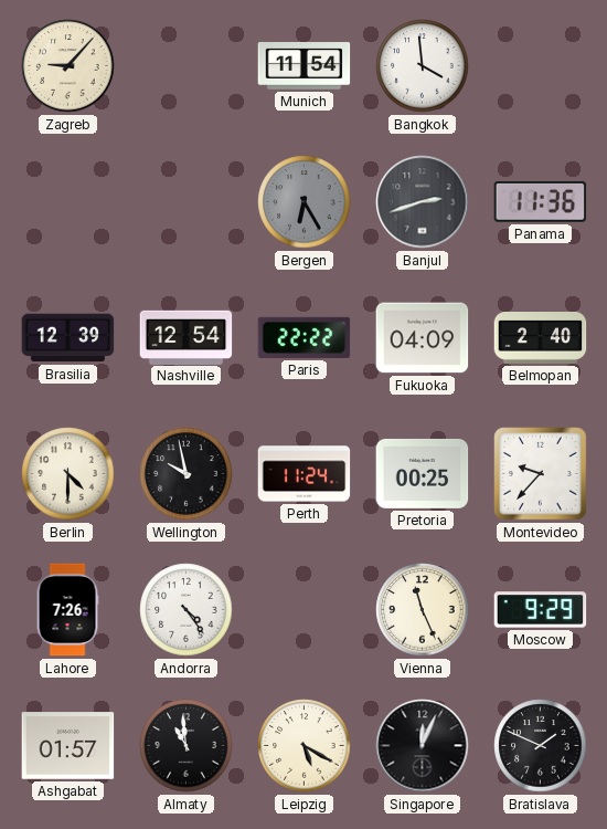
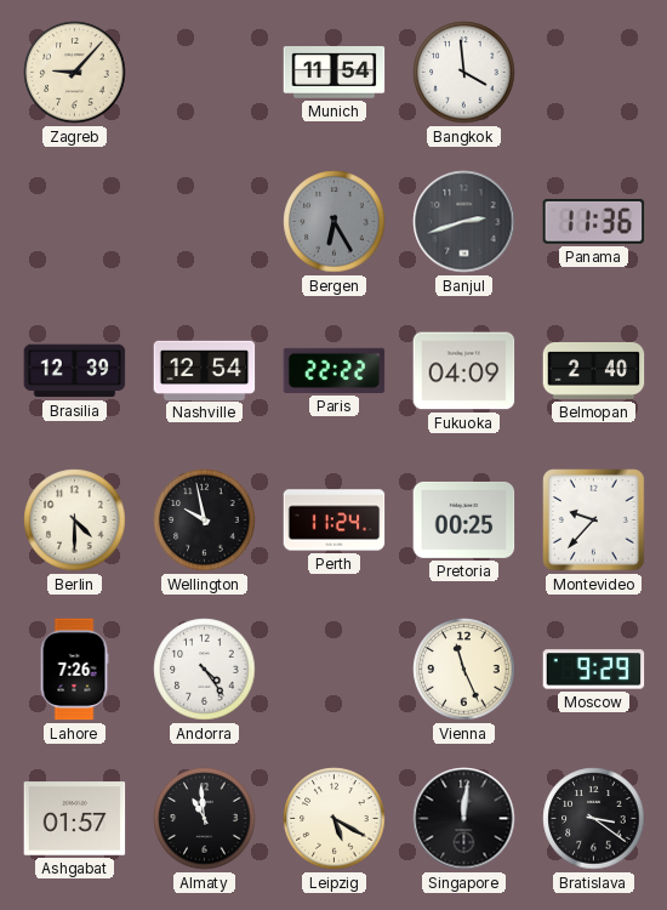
Singapore: 12:04 -> 12:01 (464, 819)
Bratislava: 1:49 -> 3:21 (594, 819)
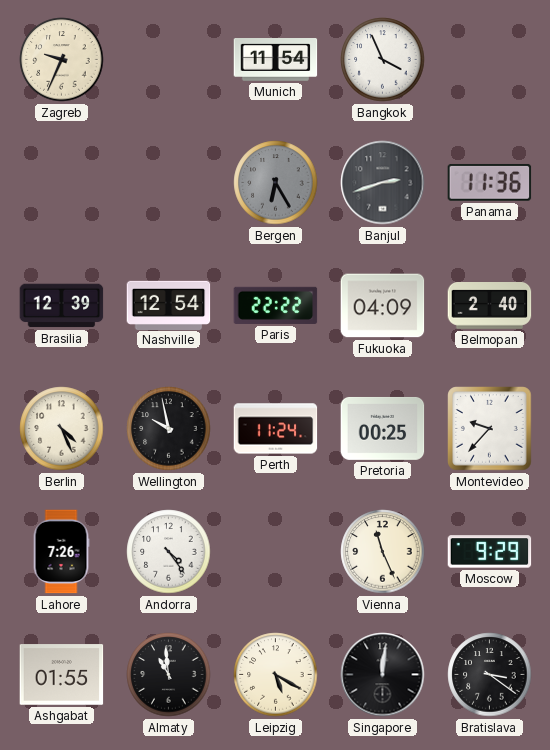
Zagreb: 9:07 -> 9:34 (62, 60)
Bangkok: 3:59 -> 3:56 (383, 60)
Berlin: 4:30 -> 4:26 (62, 429)
Ashgabat: 01:57 -> 01:55 (62, 675)
